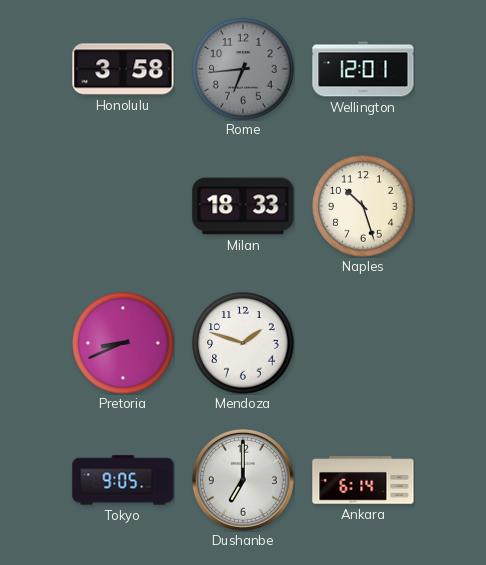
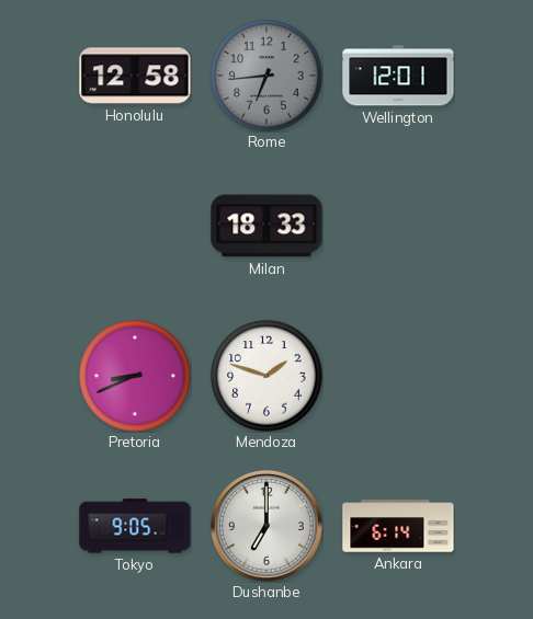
Honolulu: 3:58 -> 12:58 (135, 76)
Naples: 10:27 -> none (363, 206)
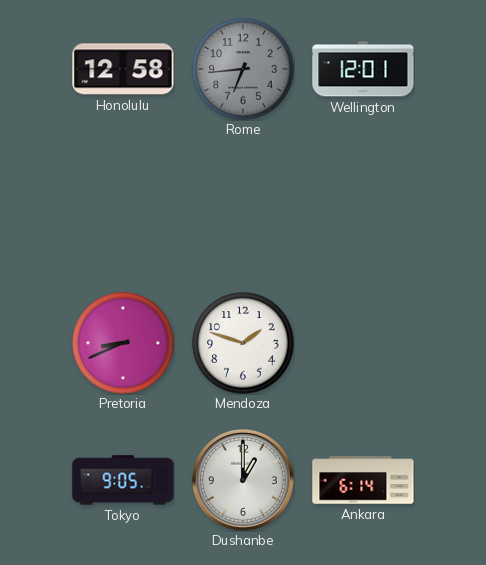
Milan: 18:33 -> none (266, 226)
Dushanbe: 7:00 -> 1:00 (243, 480)
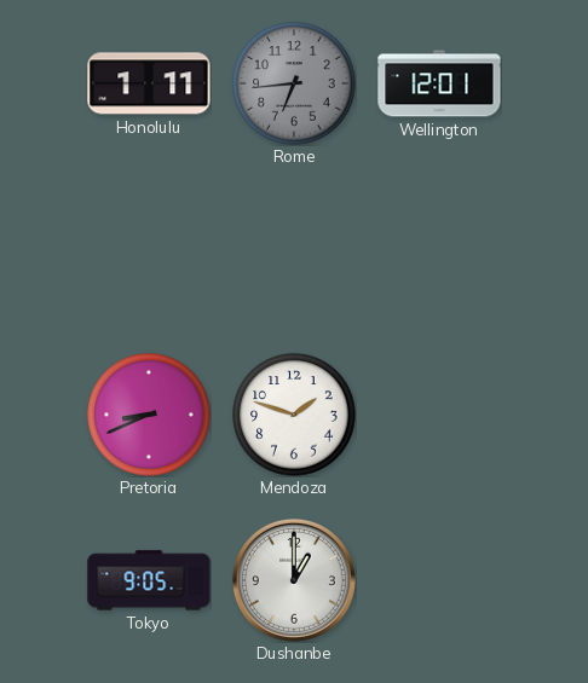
Honolulu: 12:58 -> 1:11 (149, 83)
Ankara: 6:14 -> none (363, 480)
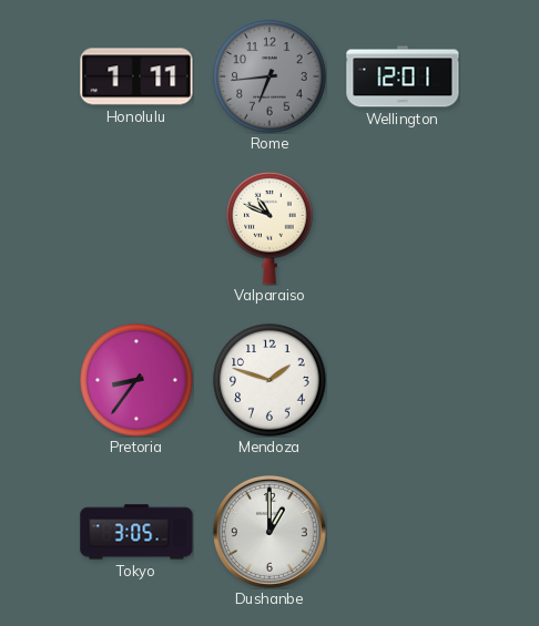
Valparaiso: none -> 10:49 (269, 228)
Pretoria: 8:41 -> 8:36 (136, 380)
Tokyo: 9:05 -> 3:05 (136, 532)
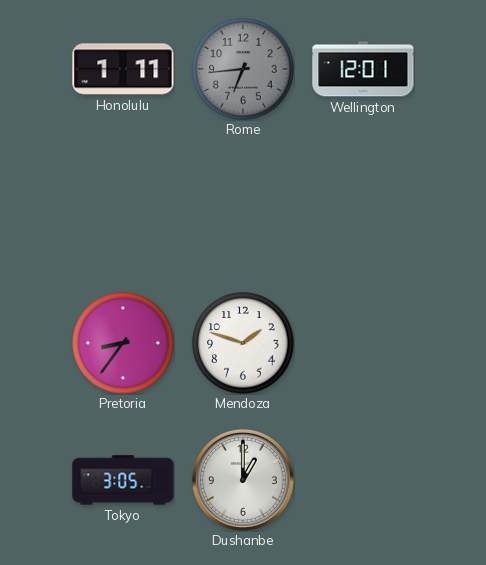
Valparaiso: 10:49 -> none (269, 228)
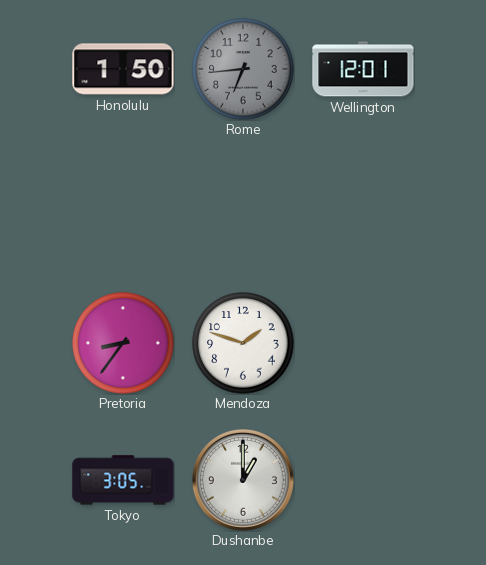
Honolulu: 1:11 -> 1:50 (123, 69)
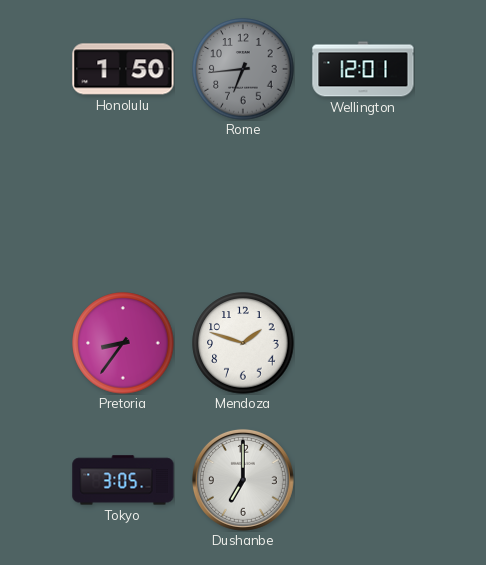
Dushanbe: 1:00 -> 7:00 (243, 480)
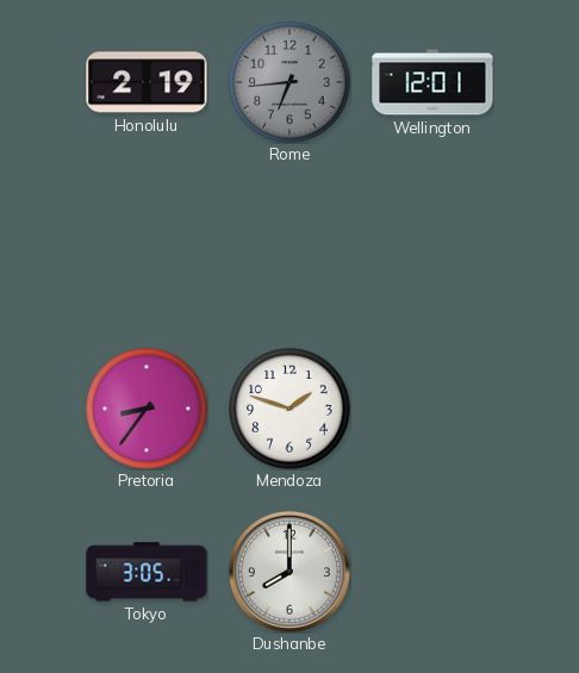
Honolulu: 1:50 -> 2:19 (147, 82)
Dushanbe: 7:00 -> 8:00 (289, 572)
